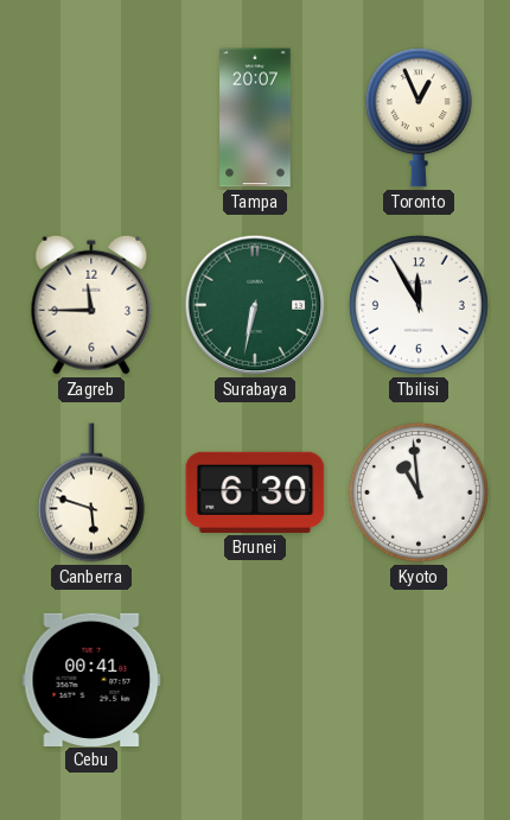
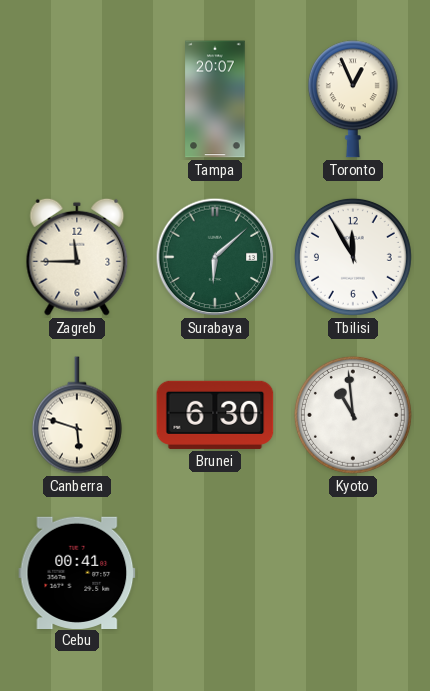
Surabaya: 6:32 -> 6:08 (215, 257)
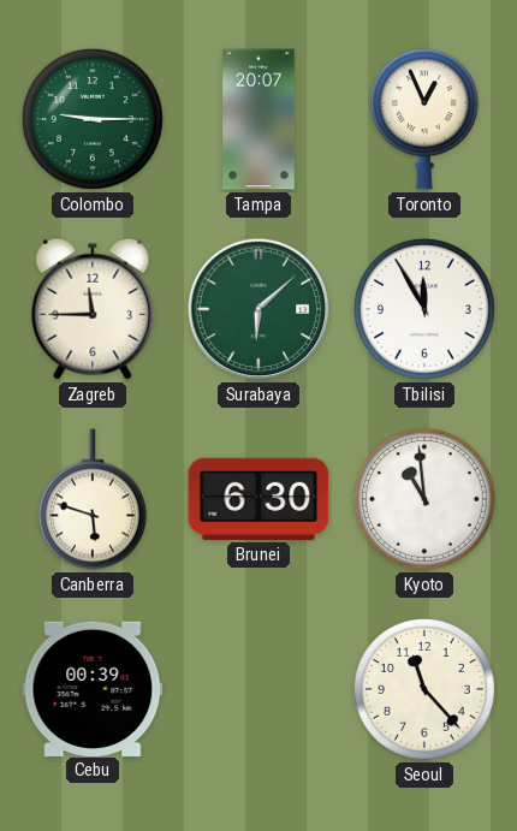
Colombo: none -> 9:15 (93, 119)
Cebu: 00:41 -> 00:39 (93, 688)
Seoul: none -> 11:23 (424, 689)
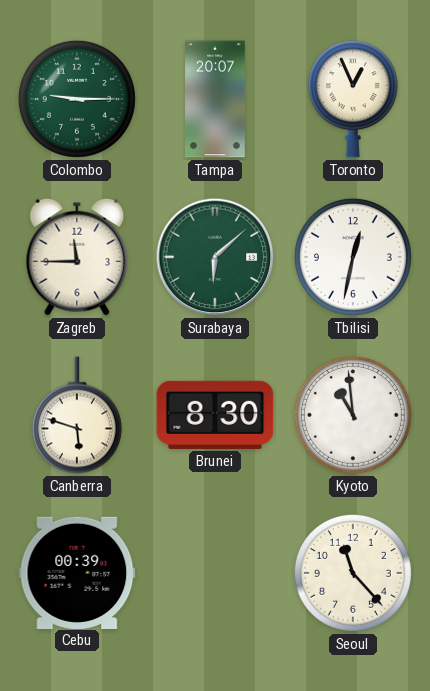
Tbilisi: 11:55 -> 12:32 (353, 257)
Brunei: 6:30 -> 8:30 (215, 415)
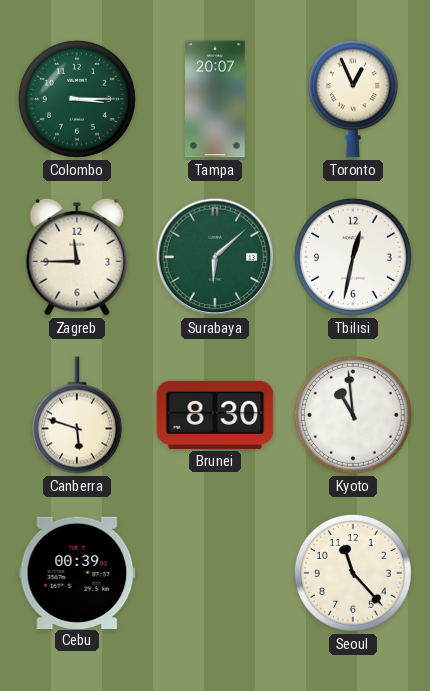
Colombo: 9:15 -> 3:15 (77, 99)
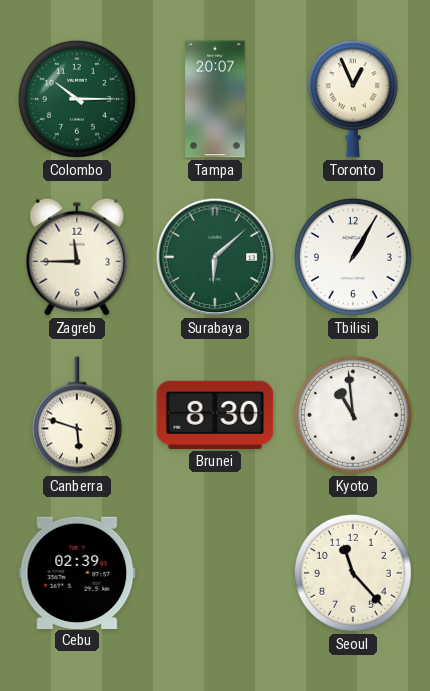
Colombo: 3:15 -> 10:15 (77, 99)
Tbilisi: 12:32 -> 1:05 (353, 257)
Cebu: 00:39 -> 02:39 (77, 572)
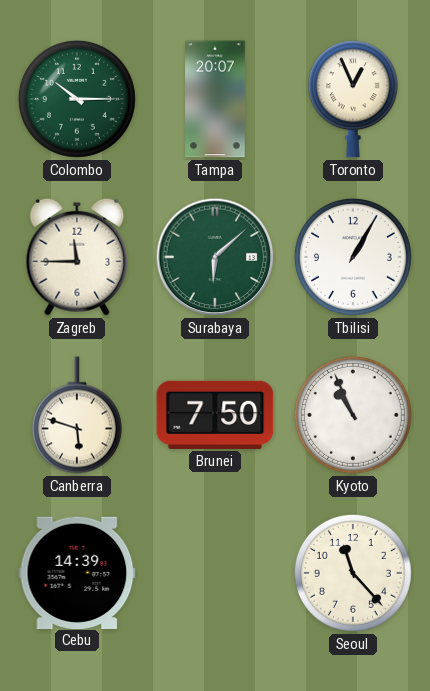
Brunei: 8:30 -> 7:50 (215, 415)
Kyoto: 10:59 -> 10:56 (353, 415)
Cebu: 02:39 -> 14:39 (77, 572)
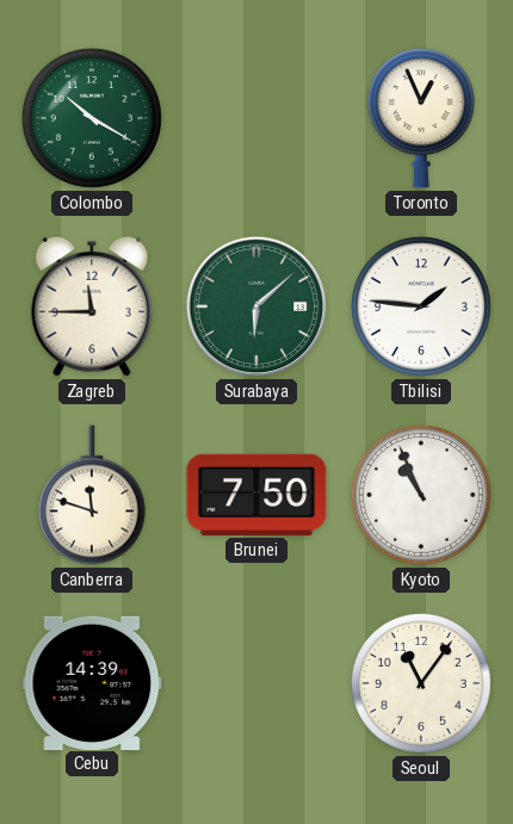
Colombo: 10:15 -> 10:20 (92, 118)
Tampa: 20:07 -> none (215, 99)
Tbilisi: 1:05 -> 1:46 (421, 306)
Canberra: 5:48 -> 11:48 (92, 495)
Seoul: 11:23 -> 11:06 (421, 683)
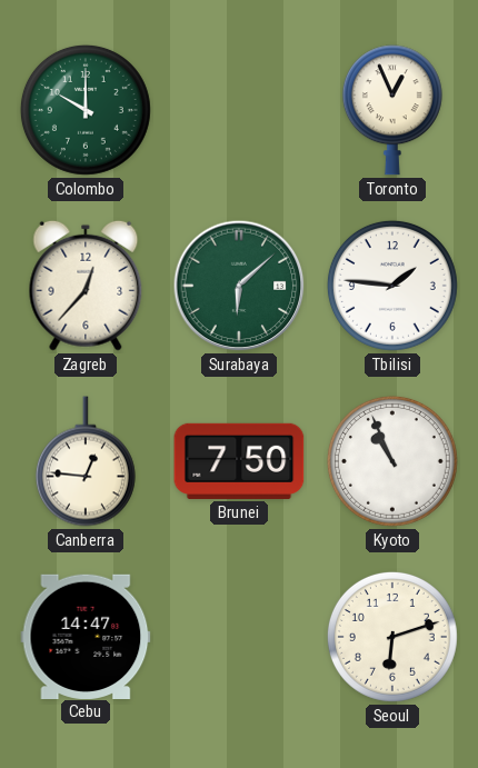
Colombo: 10:20 -> 10:00 (86, 110)
Zagreb: 11:45 -> 12:37 (86, 286)
Canberra: 11:48 -> 12:46 (86, 461)
Cebu: 14:39 -> 14:47 (86, 636)
Seoul: 11:06 -> 6:12 (392, 637)
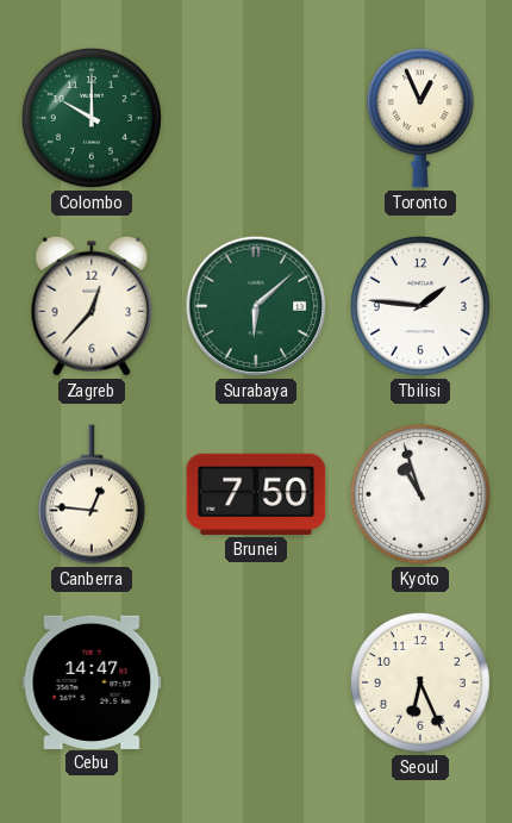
Kyoto: 10:56 -> 10:57 (420, 494)
Seoul: 6:12 -> 6:26 (420, 682)
